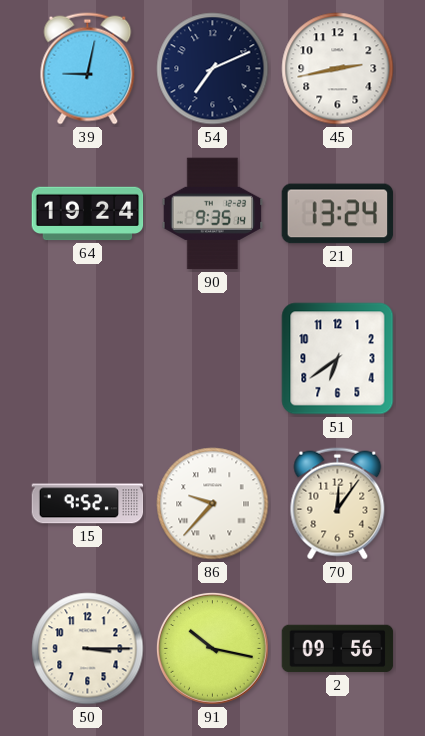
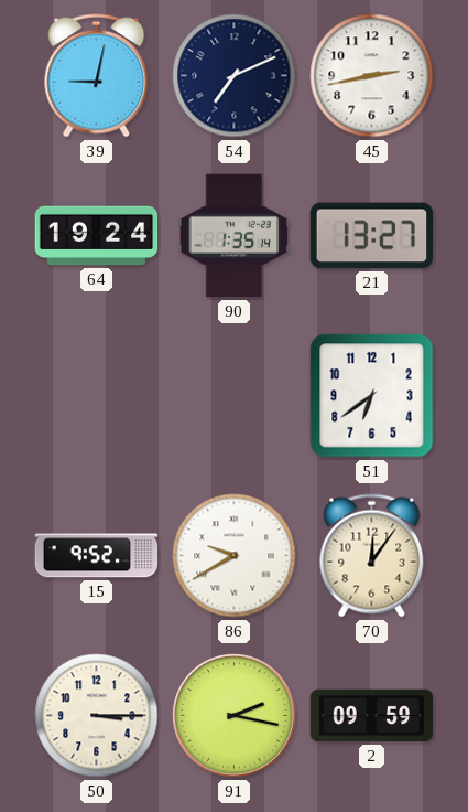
90: 9:35 -> 1:35 (235, 236)
21: 13:24 -> 13:27 (372, 236)
86: 9:37 -> 9:40 (235, 556)
91: 10:17 -> 2:17 (233, 715)
2: 09:56 -> 09:59 (372, 716)
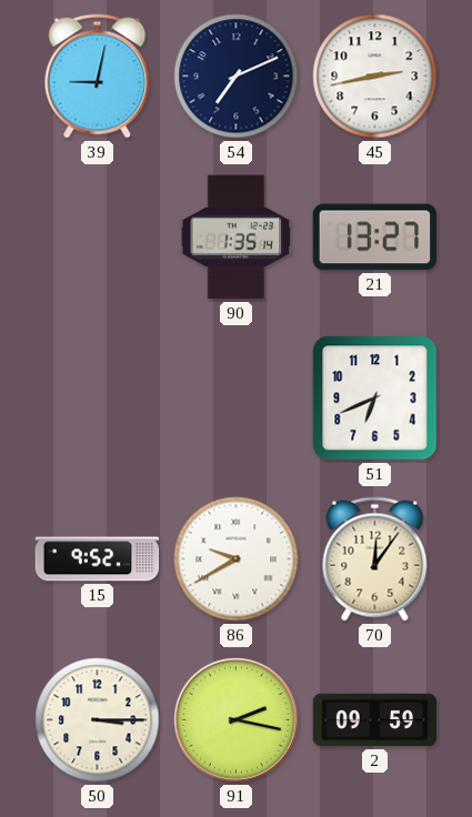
64: 19:24 -> none (97, 236)
51: 6:39 -> 6:41 (375, 399)
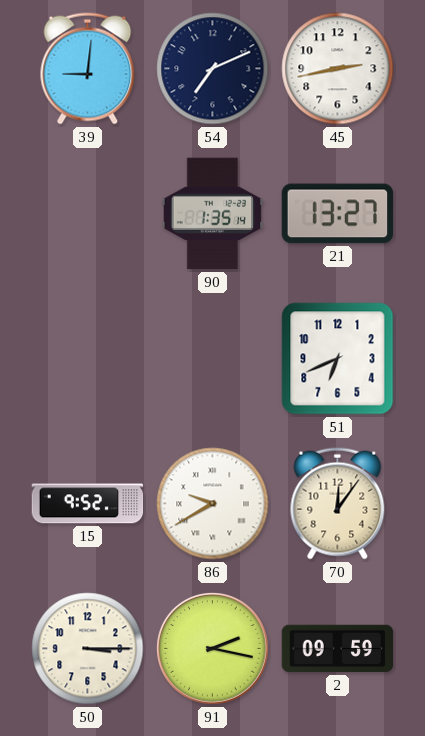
39: 9:02 -> 9:01 (88, 69)
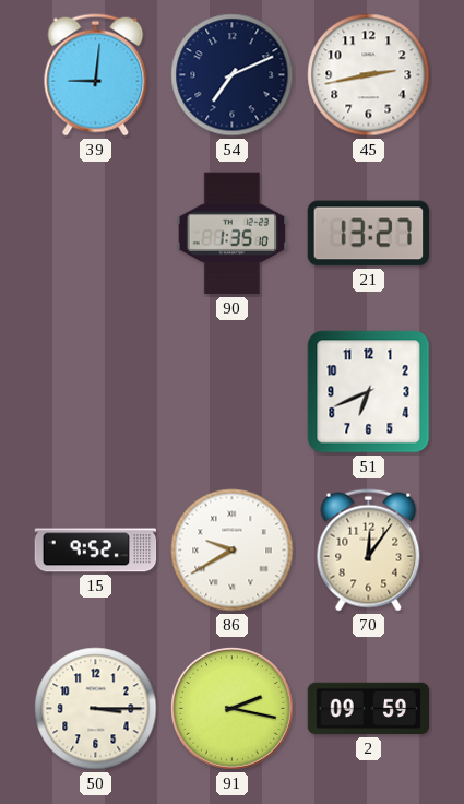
90: 1:35:14 -> 1:35:10 (233, 234)
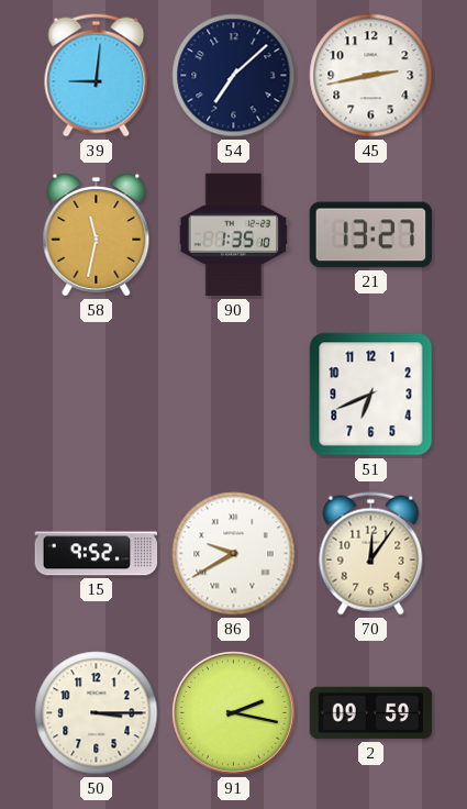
54: 7:11 -> 7:08 (234, 76)
58: none -> 11:32 (97, 235)
